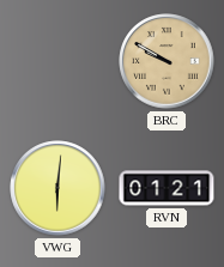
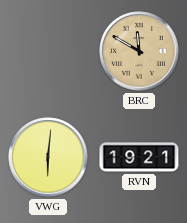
BRC: 9:50 -> 11:50 (139, 51)
RVN: 01:21 -> 19:21 (139, 157)
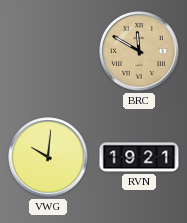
VWG: 6:01 -> 10:01 (48, 157)
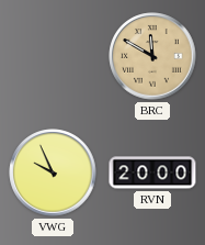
VWG: 10:01 -> 9:56 (53, 172)
RVN: 19:21 -> 20:00 (152, 172)
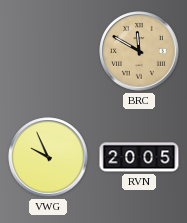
RVN: 20:00 -> 20:05 (139, 157)
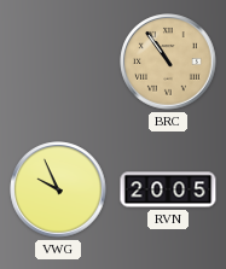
BRC: 11:50 -> 10:54 (168, 62)
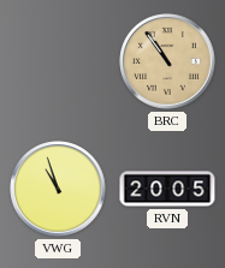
VWG: 9:56 -> 10:57 (58, 189)
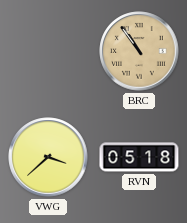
VWG: 10:57 -> 3:38 (48, 157)
RVN: 20:05 -> 05:18 (139, 157)
